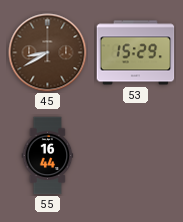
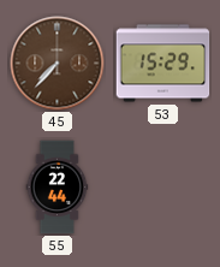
45: 8:40 -> 7:37 (58, 64)
55: 16:44 -> 22:44 (58, 188)
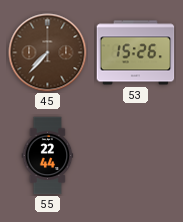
53: 15:29 -> 15:26 (136, 53)
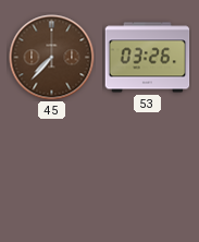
53: 15:26 -> 03:26 (148, 58)
55: 22:44 -> none (48, 156)
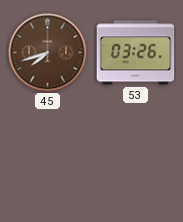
45: 7:37 -> 7:42 (48, 53)
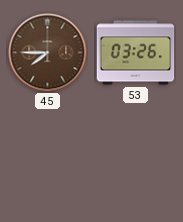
45: 7:42 -> 7:45 (48, 53)
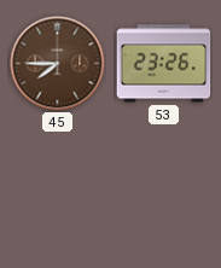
53: 03:26 -> 23:26 (164, 64)
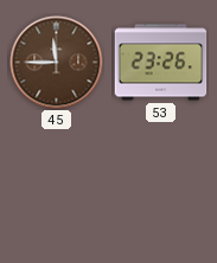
45: 7:45 -> 11:45 (57, 63)
